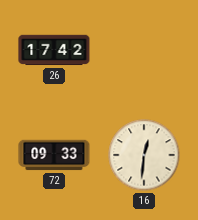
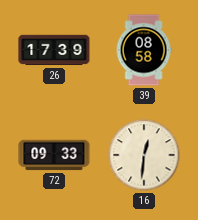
26: 17:42 -> 17:39 (54, 50)
39: none -> 08:58 (144, 50)
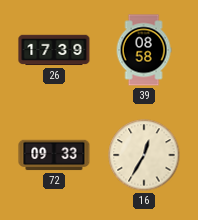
16: 12:31 -> 12:35 (144, 155)
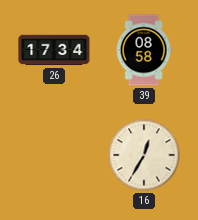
26: 17:39 -> 17:34 (54, 50)
72: 09:33 -> none (54, 155)
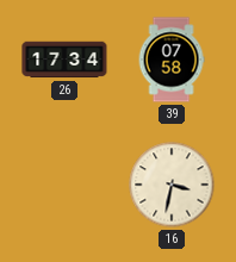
39: 08:58 -> 07:58 (172, 60)
16: 12:35 -> 3:32 (172, 185)
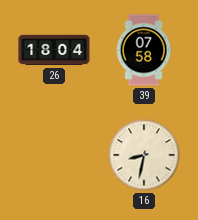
26: 17:34 -> 18:04 (54, 50)
16: 3:32 -> 8:32 (144, 155)
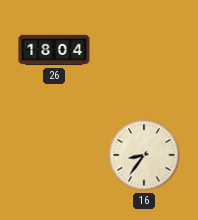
39: 07:58 -> none (144, 50)
16: 8:32 -> 8:36 (144, 155)
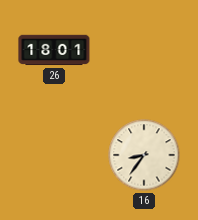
26: 18:04 -> 18:01 (54, 50)
